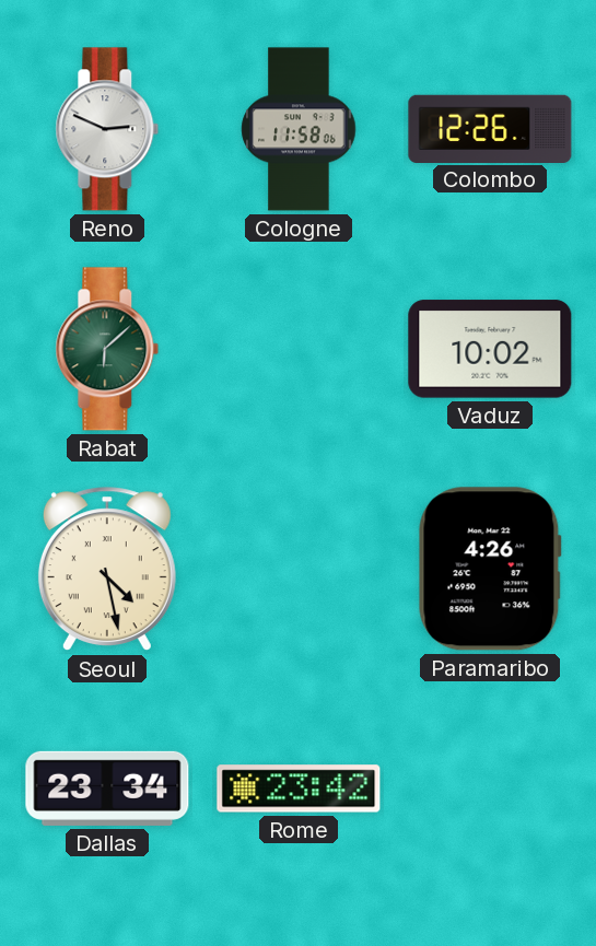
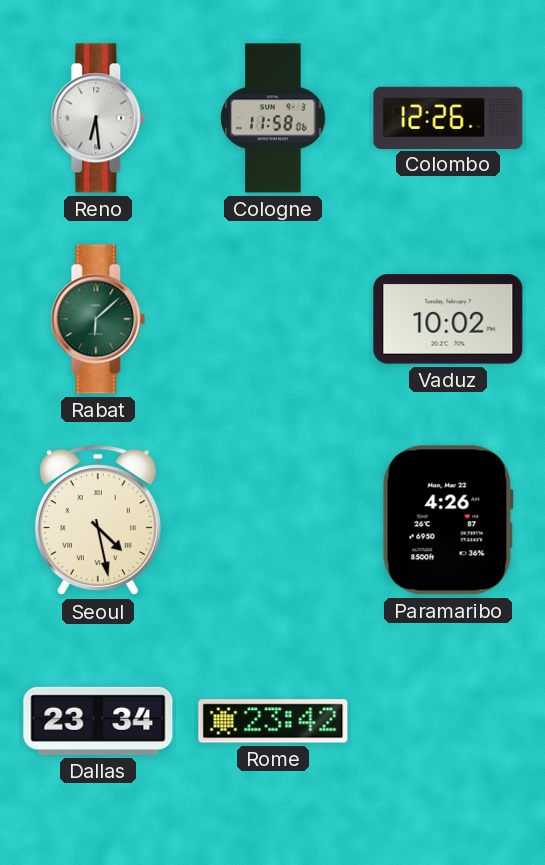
Reno: 2:49 -> 6:29 (98, 118)
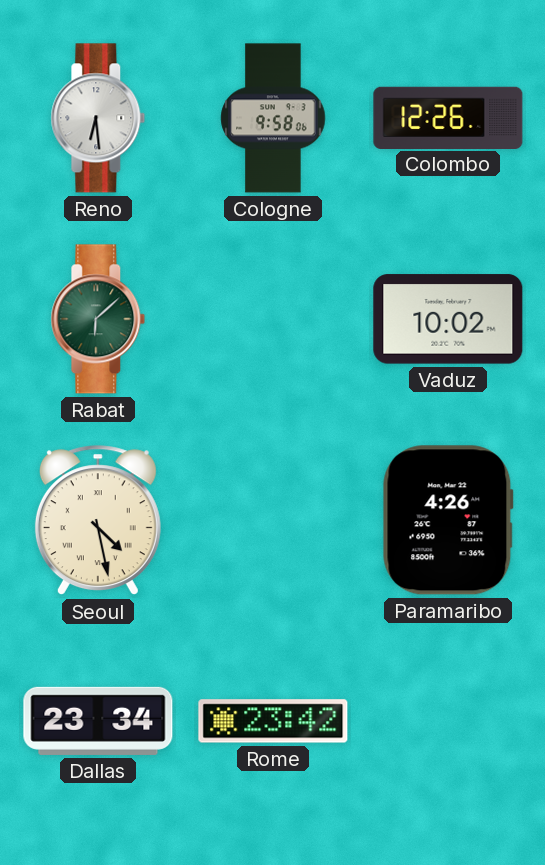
Cologne: 11:58 -> 9:58 (273, 118)
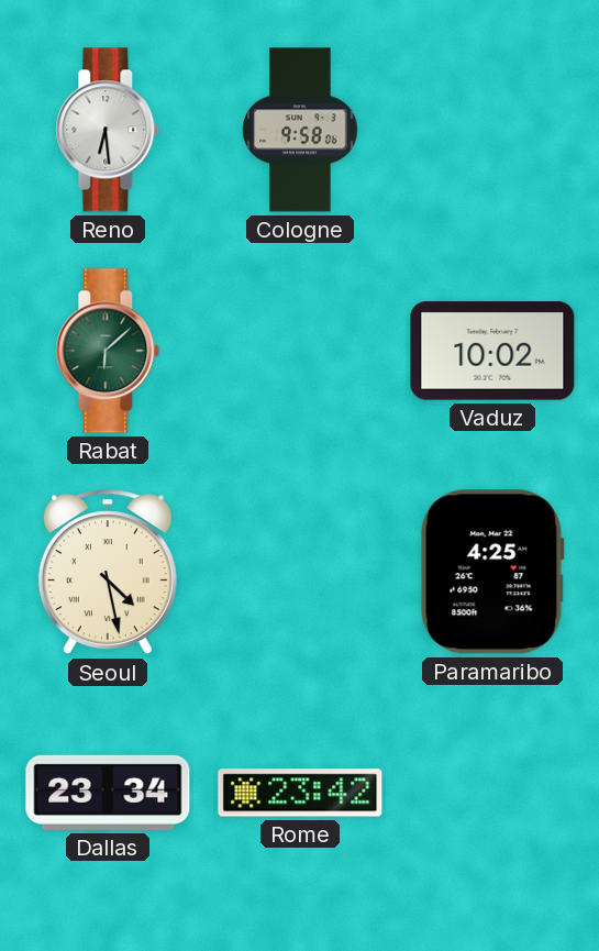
Colombo: 12:26 -> none (448, 117)
Paramaribo: 4:26 -> 4:25 (492, 572)
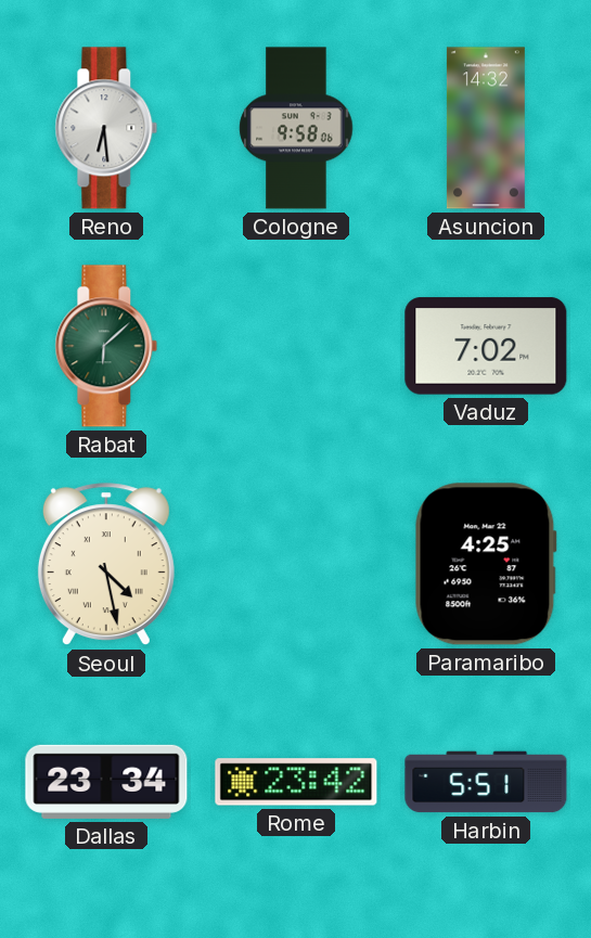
Asuncion: none -> 14:32 (486, 128)
Vaduz: 10:02 -> 7:02 (486, 346)
Harbin: none -> 5:51 (486, 782)
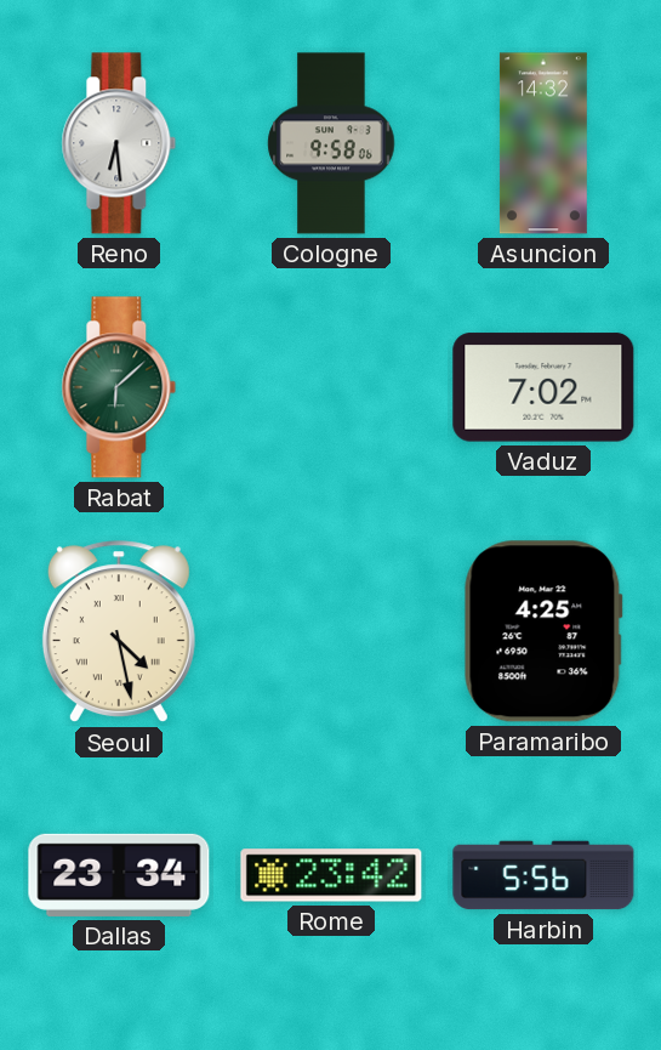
Harbin: 5:51 -> 5:56 (543, 875)
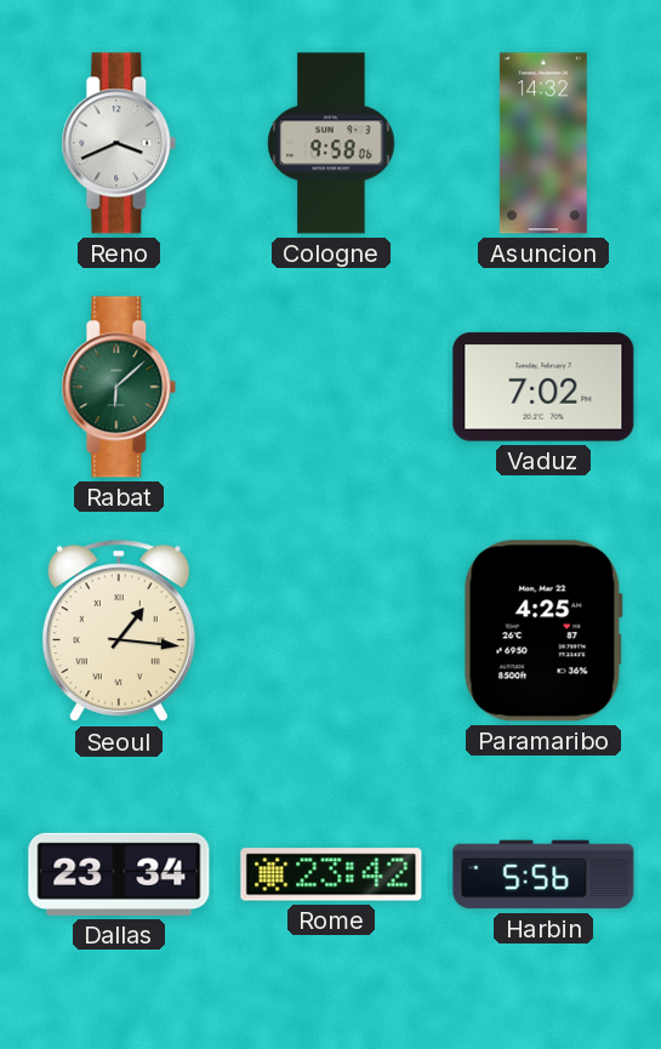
Reno: 6:29 -> 3:41 (119, 143)
Seoul: 4:28 -> 1:16 (119, 632)
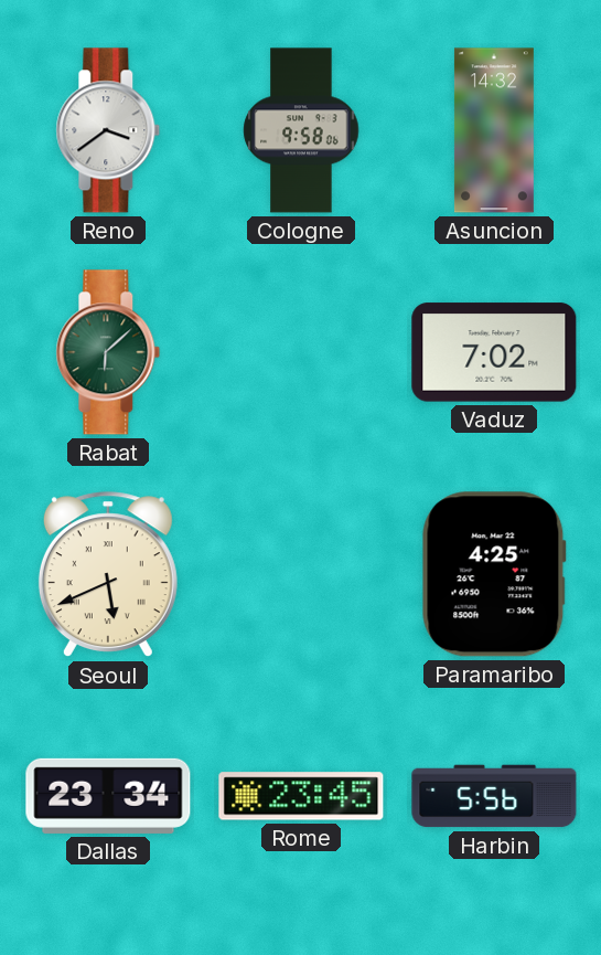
Reno: 3:41 -> 3:39 (108, 130)
Seoul: 1:16 -> 5:41 (108, 575)
Rome: 23:42 -> 23:45 (301, 796)
